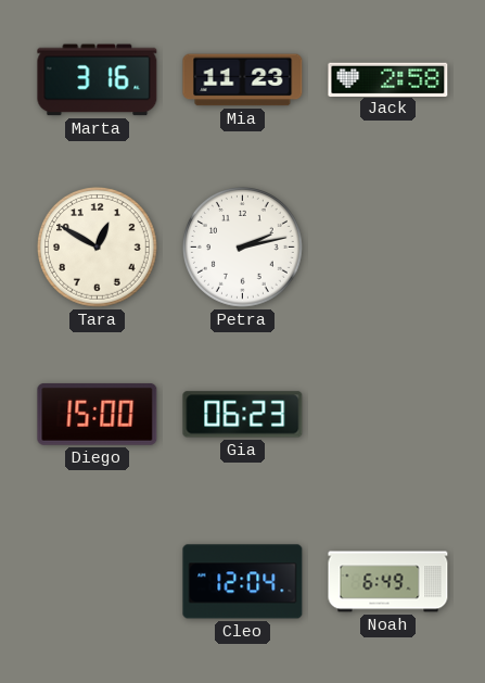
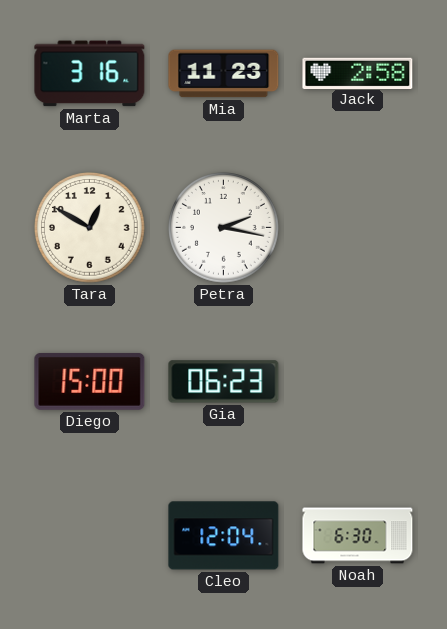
Petra: 2:13 -> 2:17 (224, 228)
Noah: 6:49 -> 6:30 (358, 536)
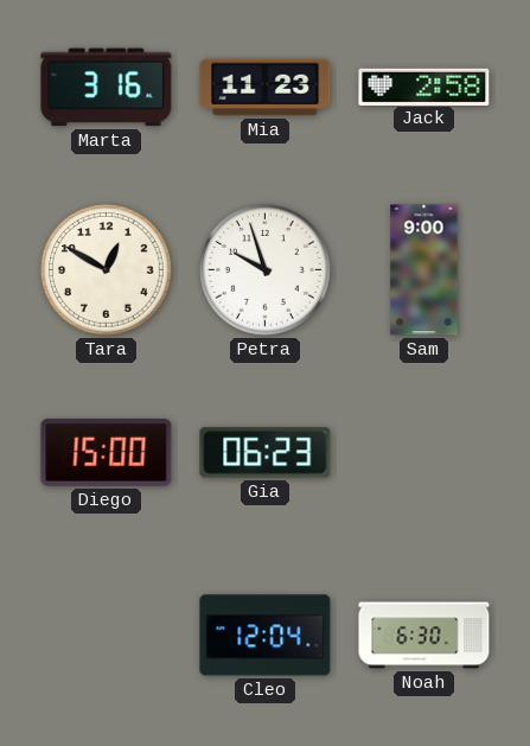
Petra: 2:17 -> 9:57 (266, 270)
Sam: none -> 9:00 (424, 270)
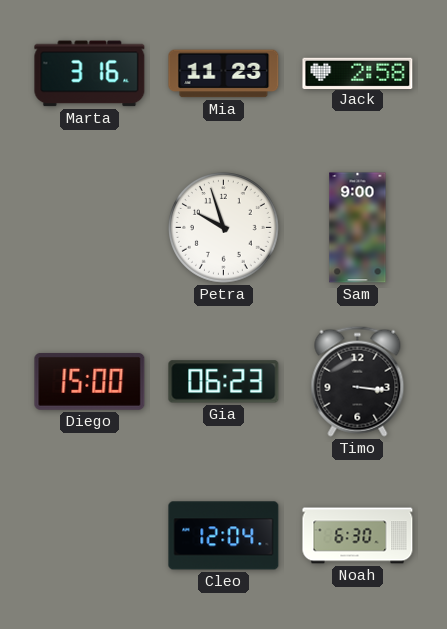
Tara: 12:50 -> none (107, 270)
Timo: none -> 3:16 (358, 381)
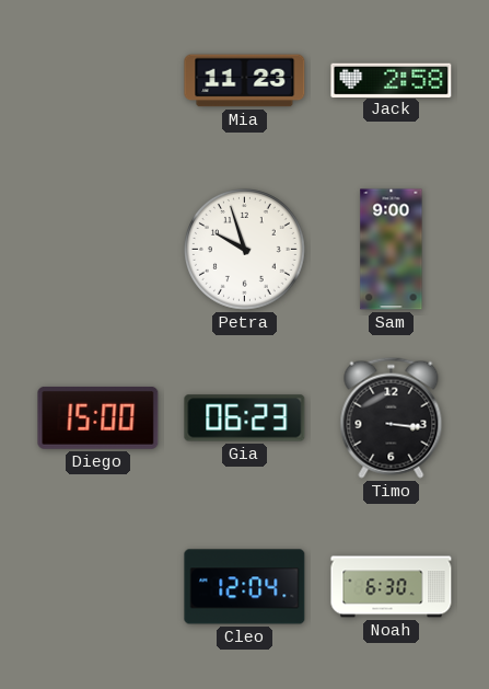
Marta: 3:16 -> none (90, 74)
